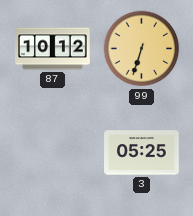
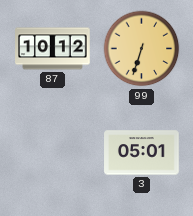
3: 05:25 -> 05:01 (142, 153)
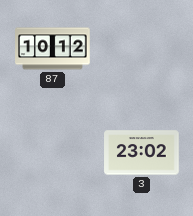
99: 6:33 -> none (142, 49)
3: 05:01 -> 23:02 (142, 153)
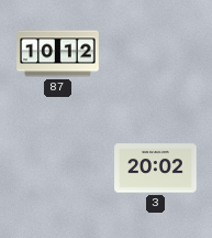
3: 23:02 -> 20:02 (156, 169)
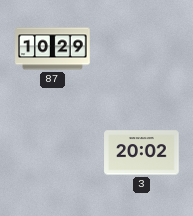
87: 10:12 -> 10:29 (53, 49)
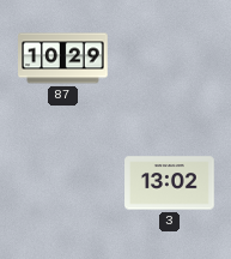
3: 20:02 -> 13:02 (170, 183)
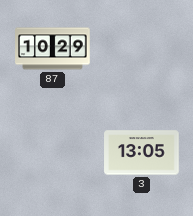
3: 13:02 -> 13:05 (142, 153)
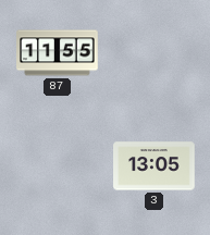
87: 10:29 -> 11:55 (58, 53)
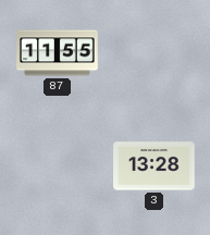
3: 13:05 -> 13:28 (155, 166)
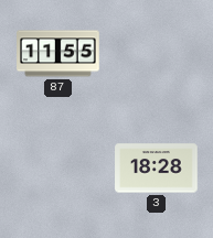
3: 13:28 -> 18:28 (157, 169)
